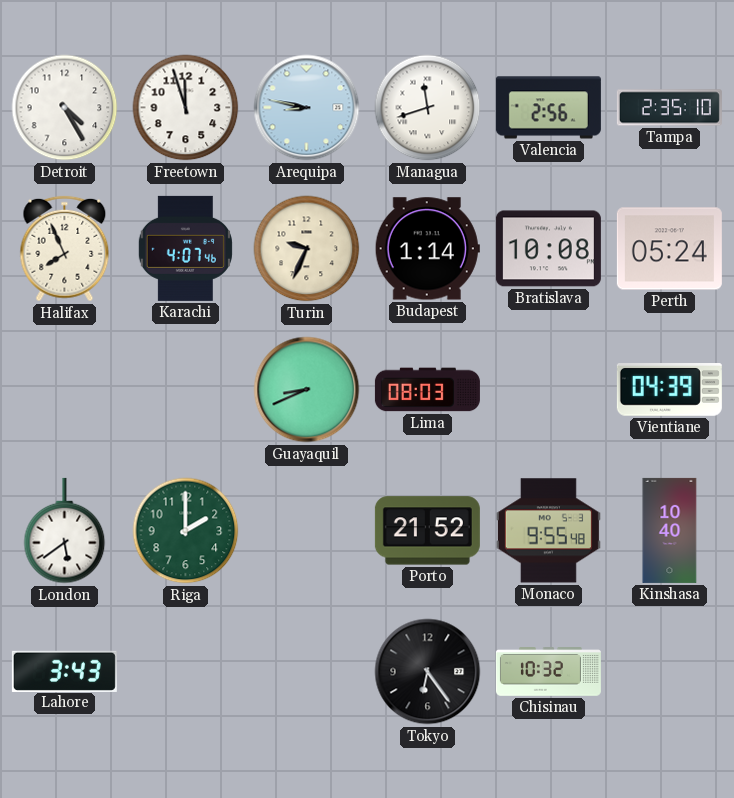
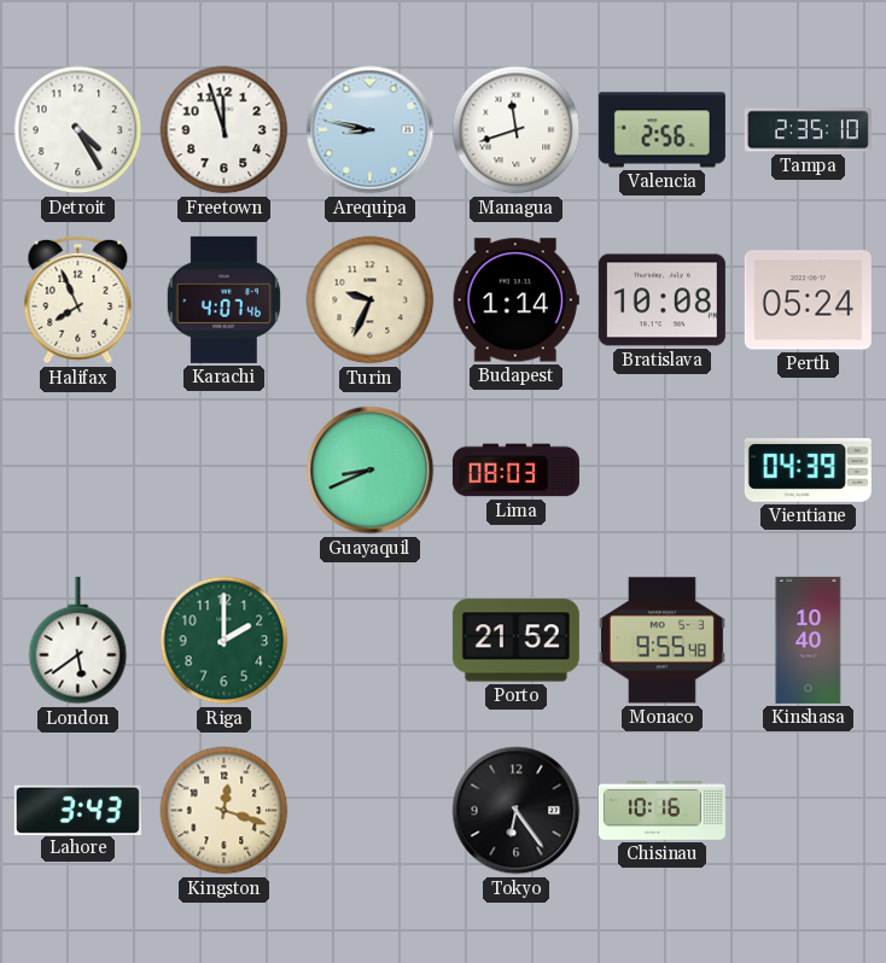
Kingston: none -> 12:18 (225, 811)
Chisinau: 10:32 -> 10:16 (661, 811)
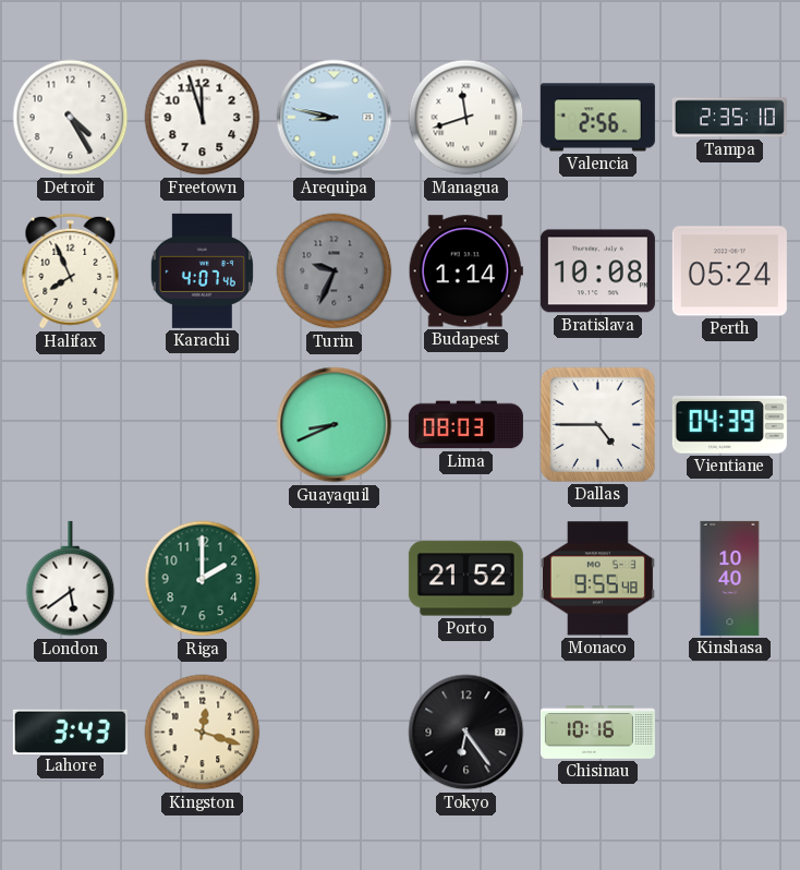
Turin dial: cream -> grey (335, 271)
Dallas: none -> 4:45 (597, 424)
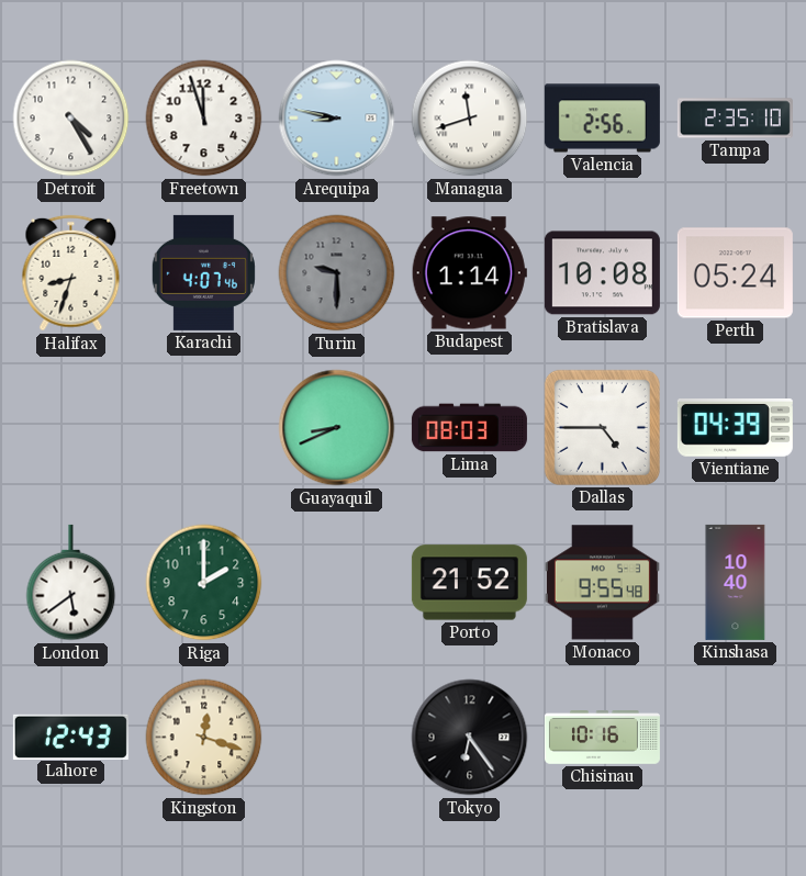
Halifax: 7:56 -> 8:33 (71, 273)
Turin: 9:34 -> 9:30 (337, 273)
Lahore: 3:43 -> 12:43 (70, 737)
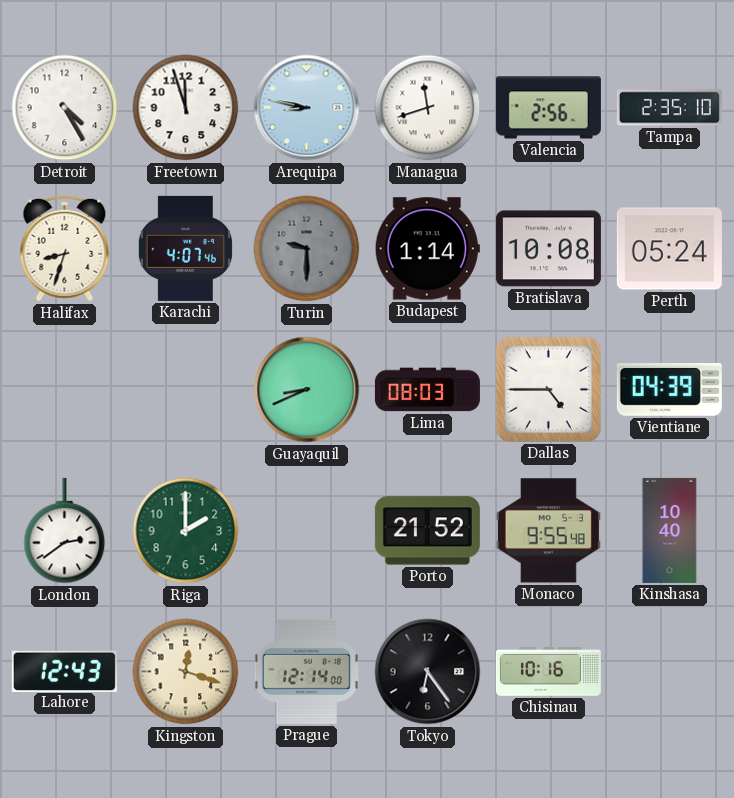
London: 5:39 -> 2:39 (65, 531)
Prague: none -> 12:14 (306, 671)
